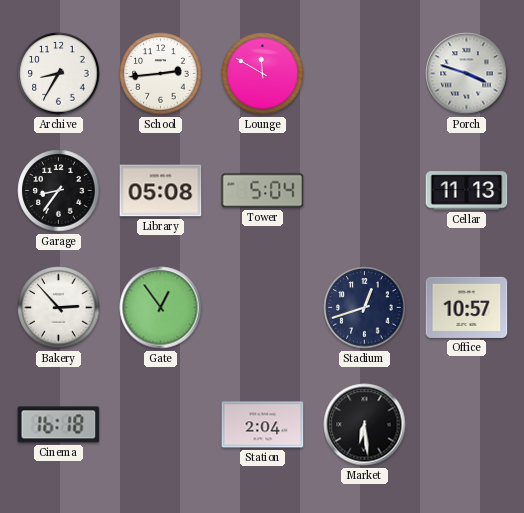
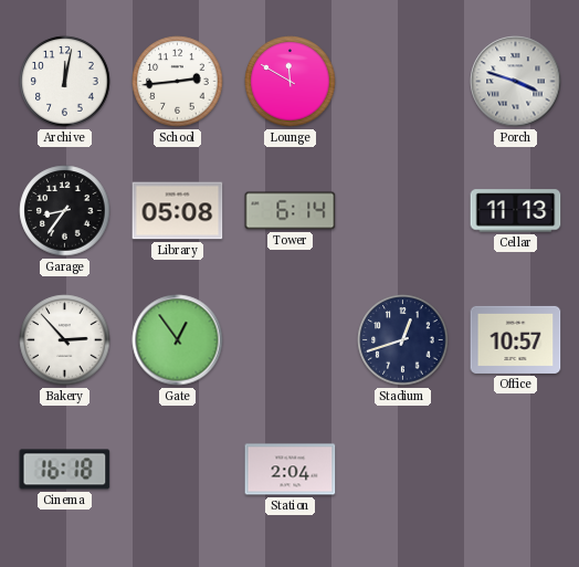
Archive: 8:35 -> 12:02 (65, 82)
Tower: 5:04 -> 6:14 (291, 211)
Market: 6:29 -> none (365, 425)
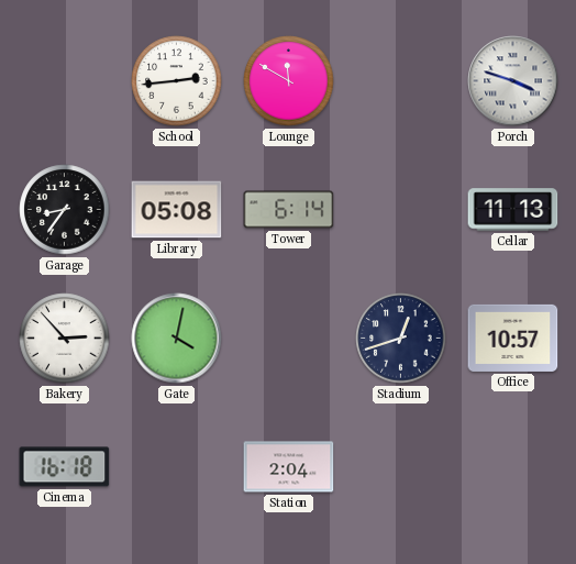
Archive: 12:02 -> none (65, 82)
Gate: 12:54 -> 4:02 (177, 339)
